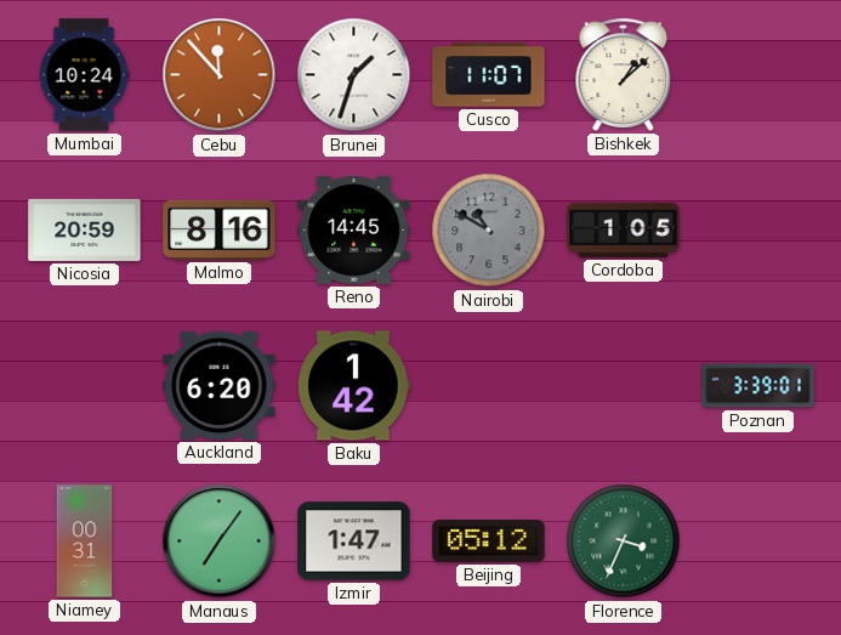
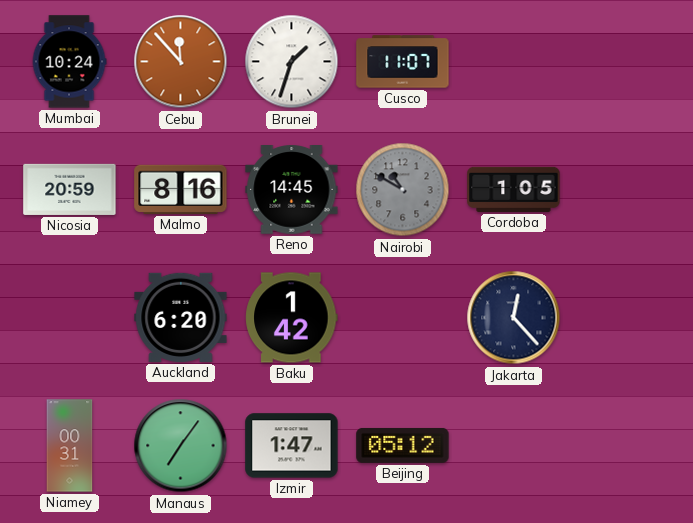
Bishkek: 1:08 -> none (624, 74)
Jakarta: none -> 12:23 (514, 318)
Poznan: 3:39 -> none (758, 386)
Florence: 3:34 -> none (624, 542)
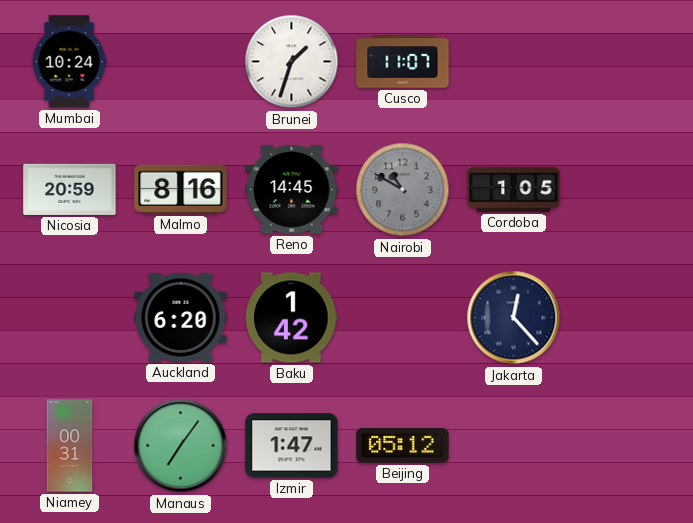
Cebu: 11:53 -> none (181, 62)
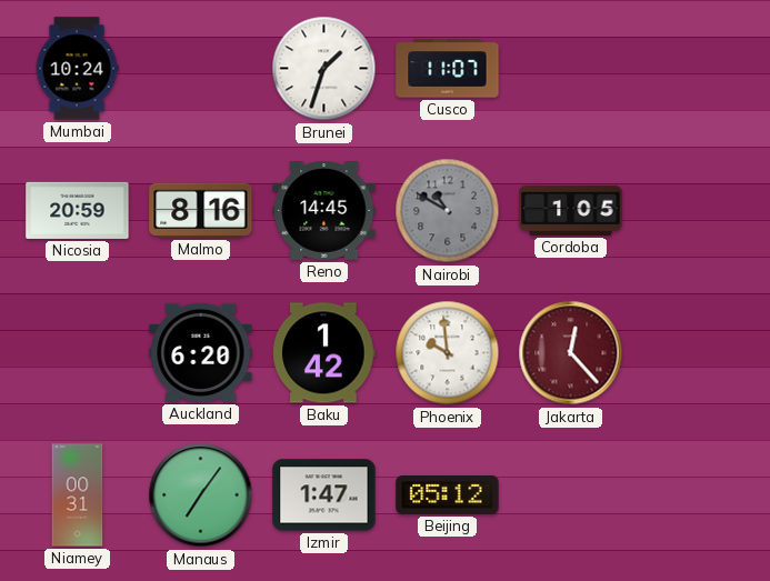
Phoenix: none -> 9:59 (448, 353)
Jakarta dial: navy -> burgundy (571, 353)
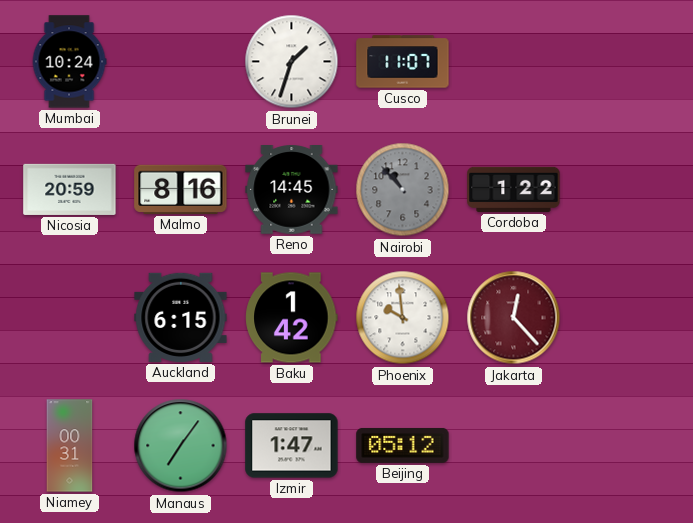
Nairobi: 10:50 -> 10:53 (403, 190)
Cordoba: 1:05 -> 1:22 (514, 189)
Auckland: 6:20 -> 6:15 (181, 317)
